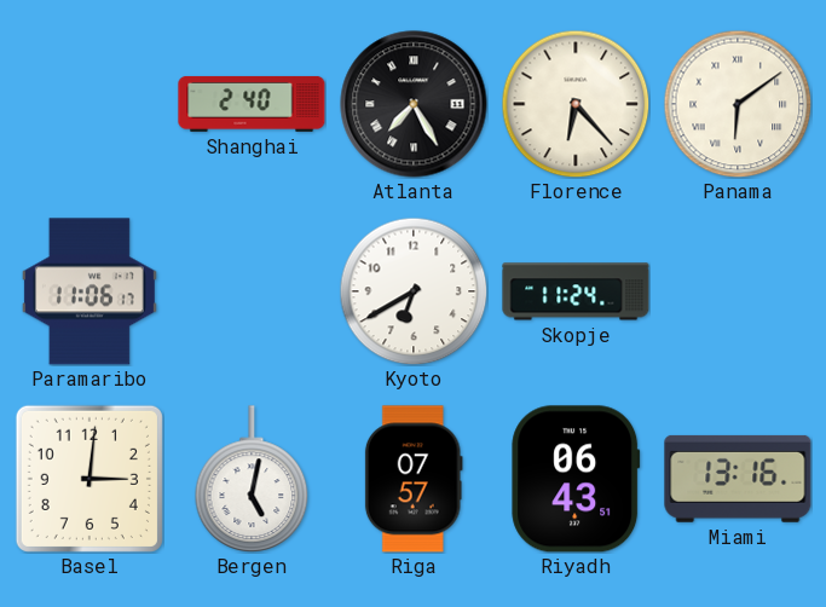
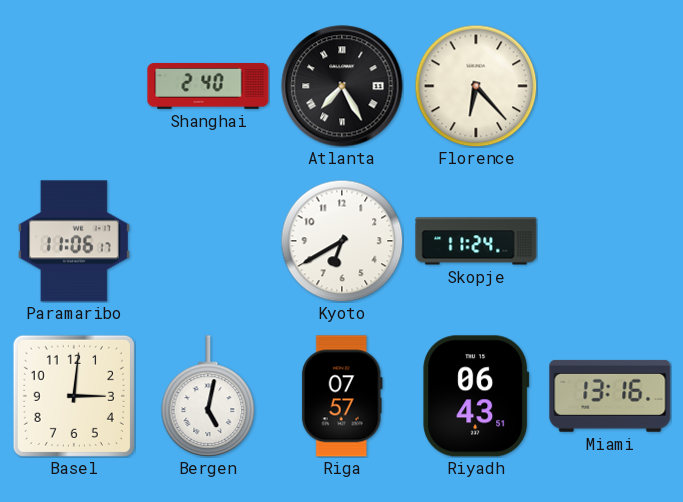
Panama: 6:09 -> none (738, 104)
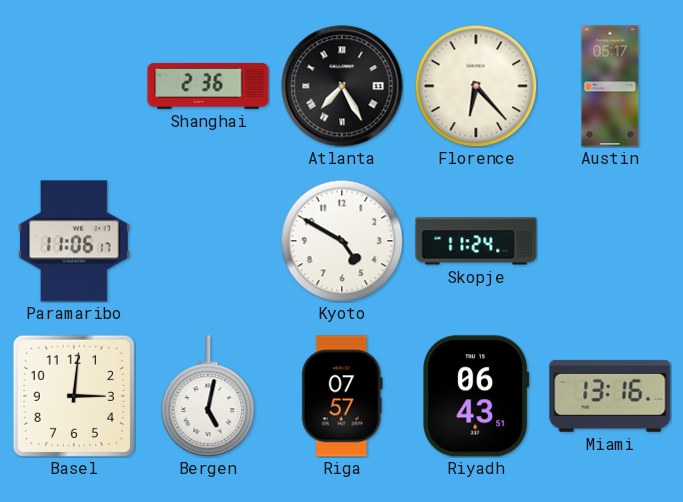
Shanghai: 2:40 -> 2:36 (208, 86)
Austin: none -> 05:17 (610, 86)
Kyoto: 6:40 -> 4:50 (342, 241)
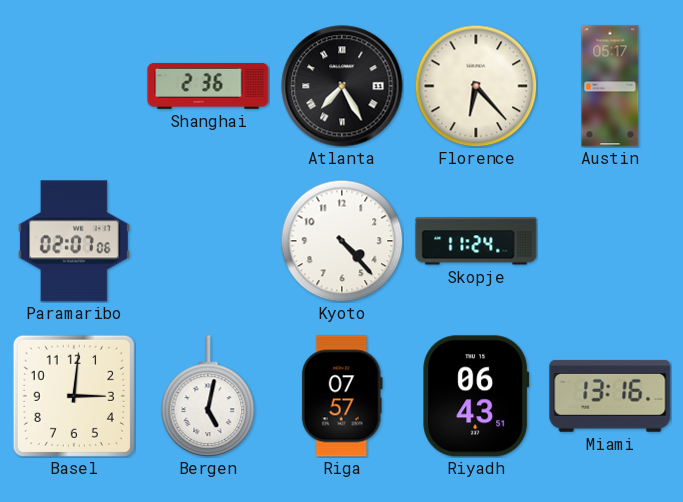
Paramaribo: 11:06 -> 02:07 (74, 241)
Kyoto: 4:50 -> 4:23 (342, 241)
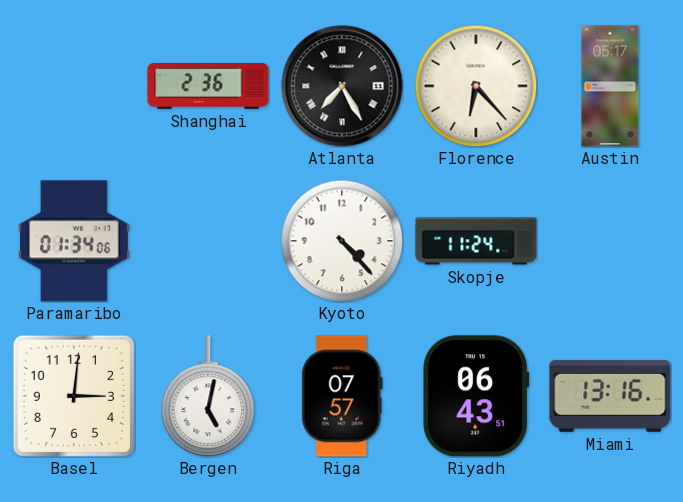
Paramaribo: 02:07 -> 01:34 (74, 241)
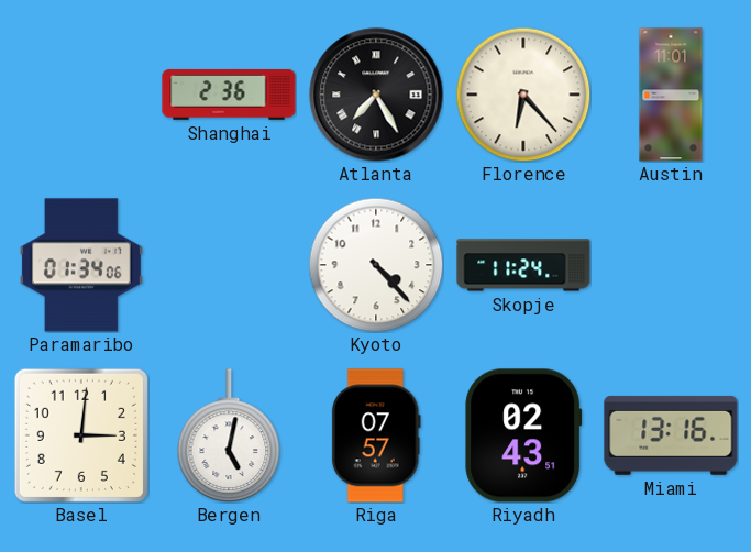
Austin: 05:17 -> 11:01 (671, 95)
Riyadh: 06:43 -> 02:43 (523, 435)
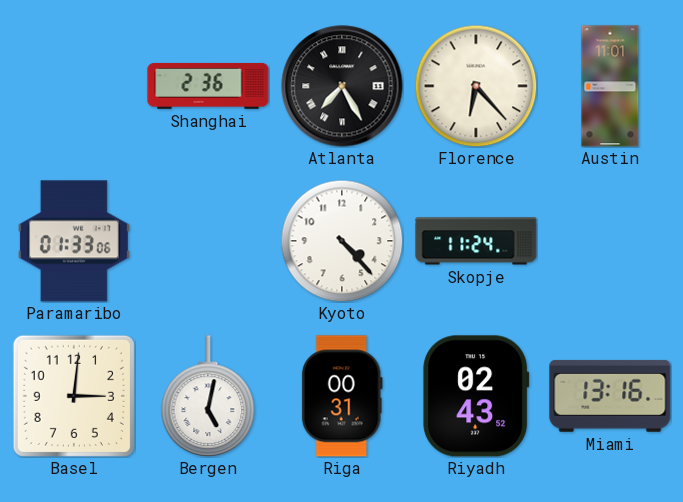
Paramaribo: 01:34 -> 01:33 (74, 241)
Riga: 07:57 -> 00:31 (342, 396)
Riyadh: 02:43:51 -> 02:43:52 (476, 396)
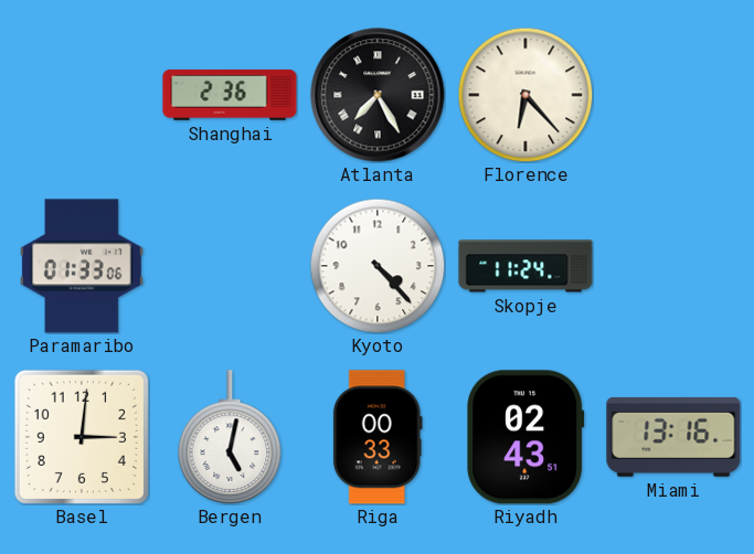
Austin: 11:01 -> none (610, 86)
Riga: 00:31 -> 00:33 (378, 437)
Riyadh: 02:43:52 -> 02:43:51 (525, 437)
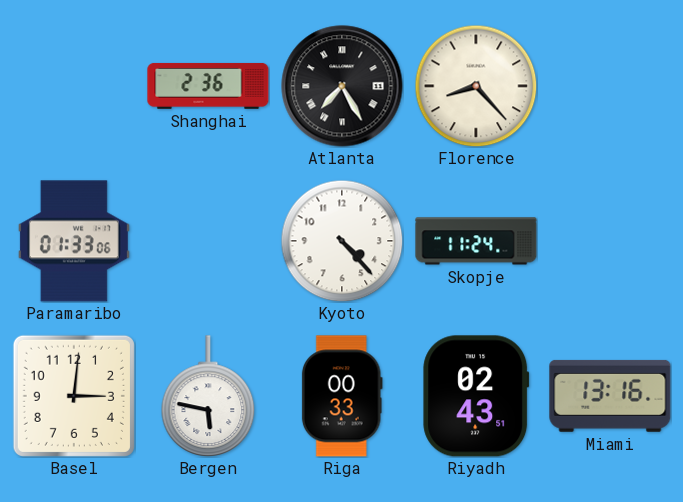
Florence: 6:23 -> 8:23 (476, 86)
Bergen: 5:02 -> 5:47 (208, 396)
